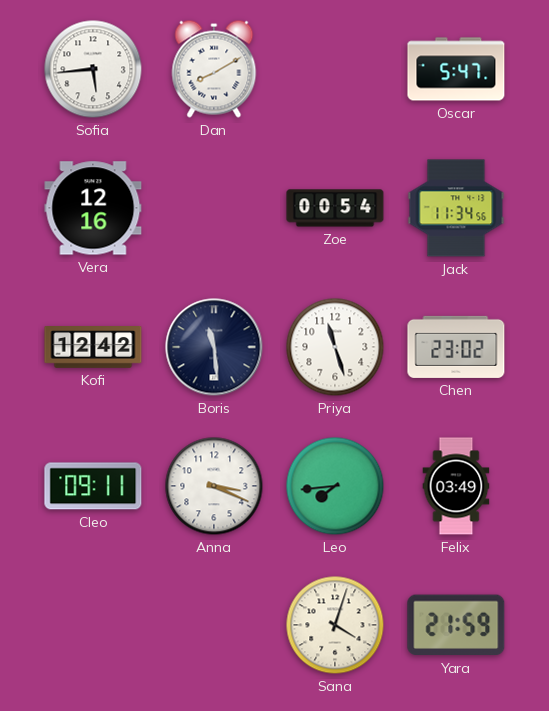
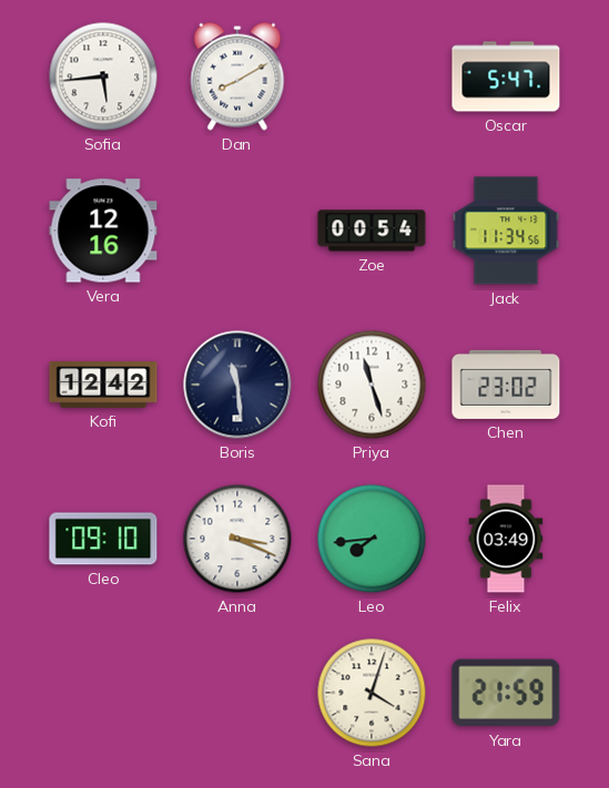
Cleo: 09:11 -> 09:10 (103, 539)
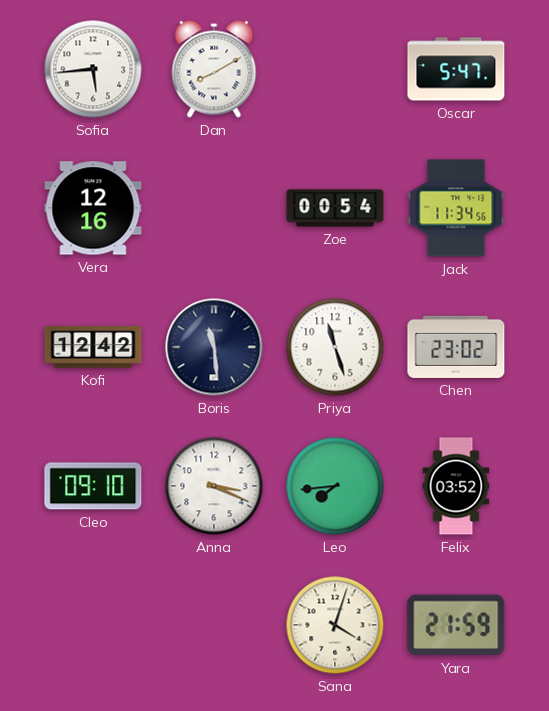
Felix: 03:49 -> 03:52 (456, 486)
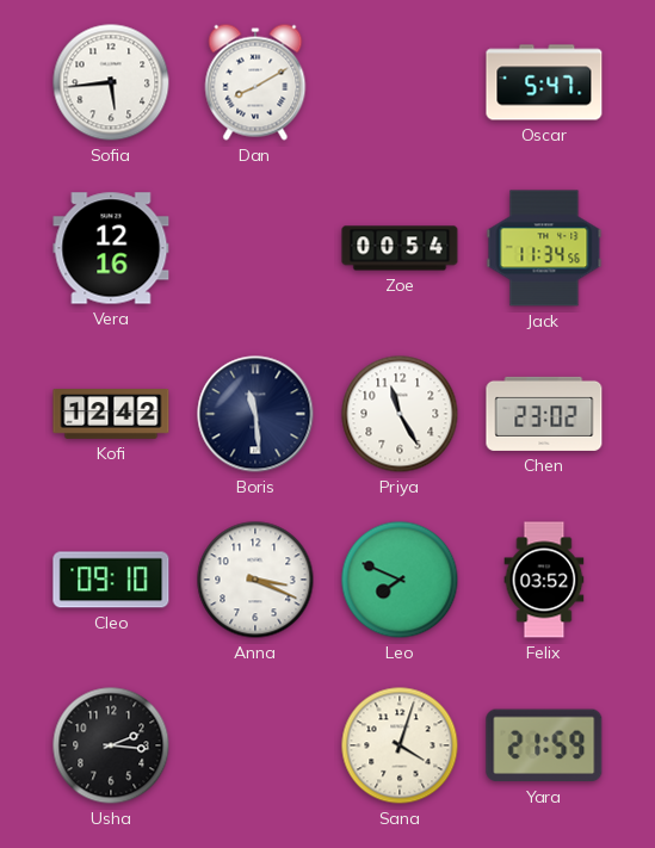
Priya: 11:27 -> 11:25 (400, 414)
Leo: 7:44 -> 7:49 (400, 580)
Usha: none -> 2:16 (111, 745)
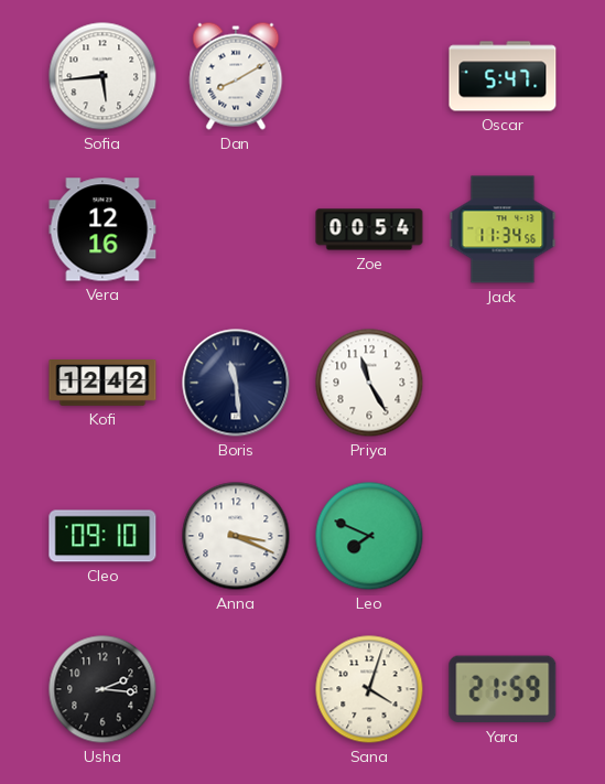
Chen: 23:02 -> none (544, 414)
Felix: 03:52 -> none (544, 580)
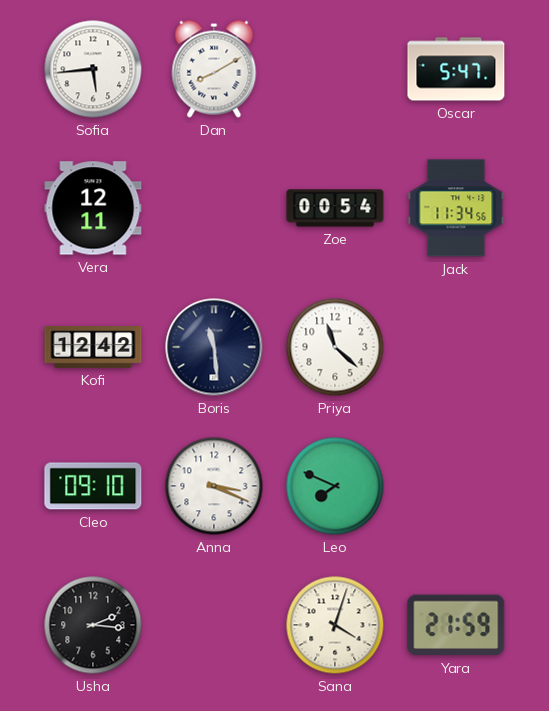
Vera: 12:16 -> 12:11 (93, 208)
Priya: 11:25 -> 11:22 (335, 347)
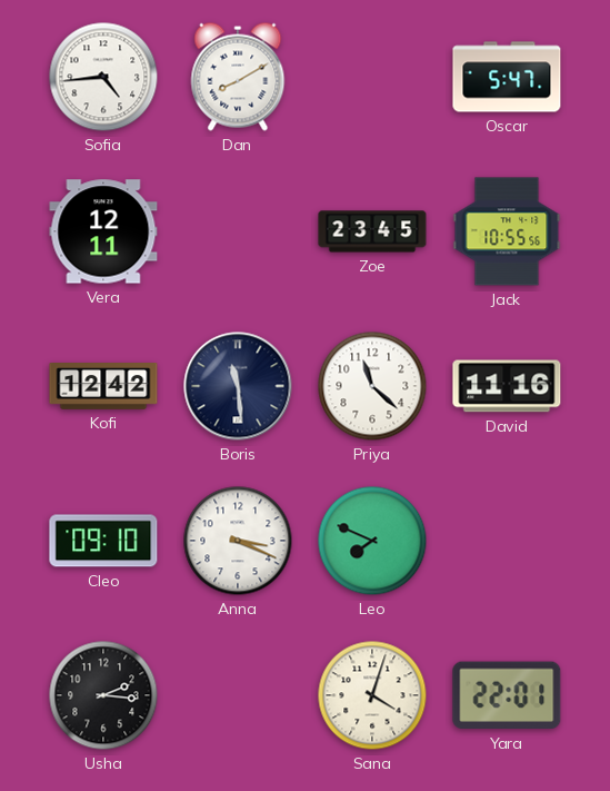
Sofia: 5:44 -> 4:44 (103, 77)
Zoe: 00:54 -> 23:45 (372, 231)
Jack: 11:34 -> 10:55 (507, 231)
David: none -> 11:16 (507, 386)
Yara: 21:59 -> 22:01 (507, 695)
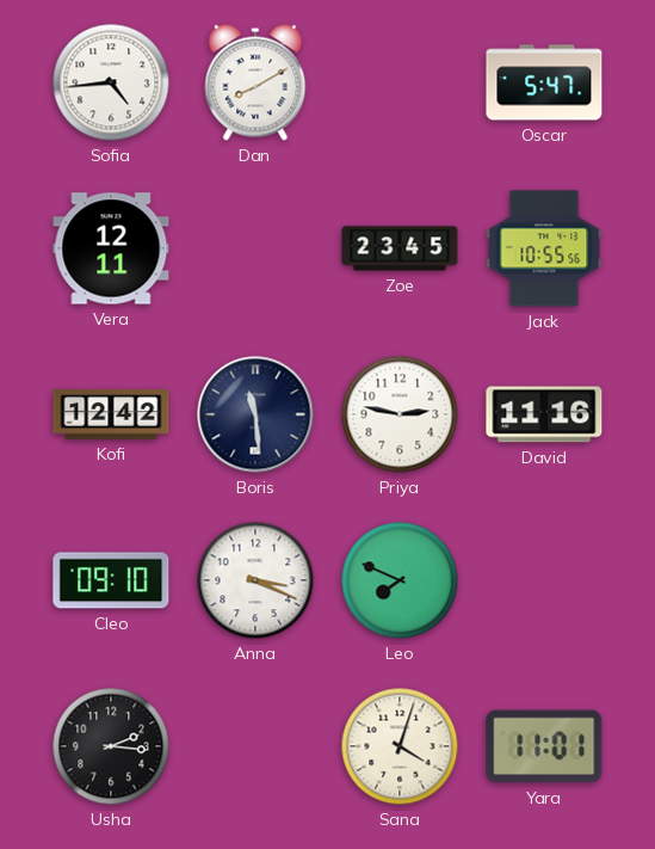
Priya: 11:22 -> 2:47 (400, 414)
Yara: 22:01 -> 11:01 (544, 746)
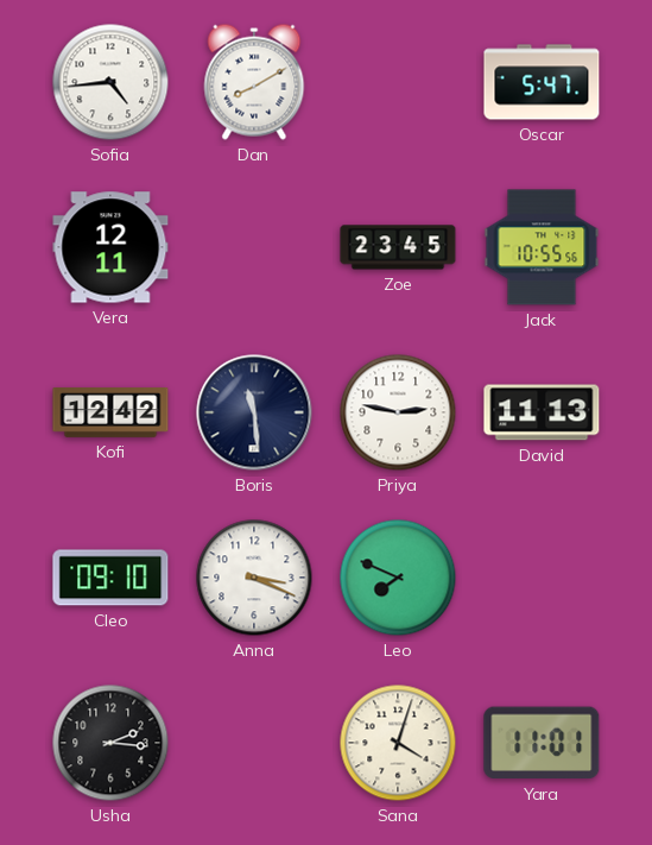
David: 11:16 -> 11:13 (542, 412)
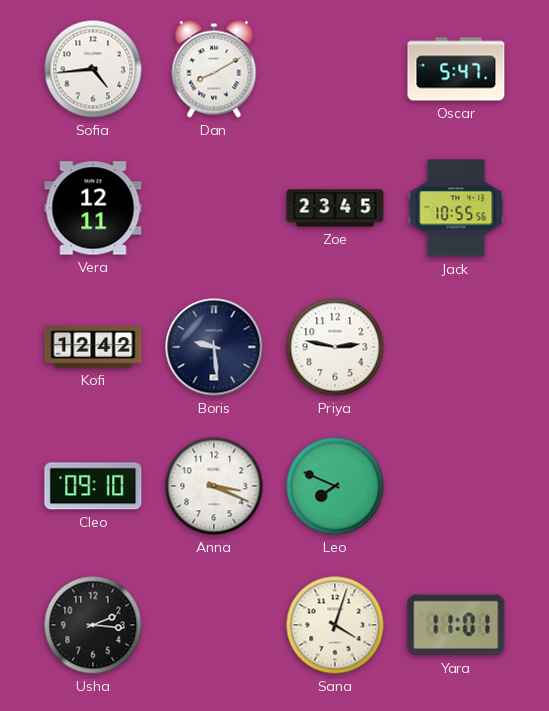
Boris: 11:29 -> 9:29 (214, 347)
David: 11:13 -> none (542, 412)
